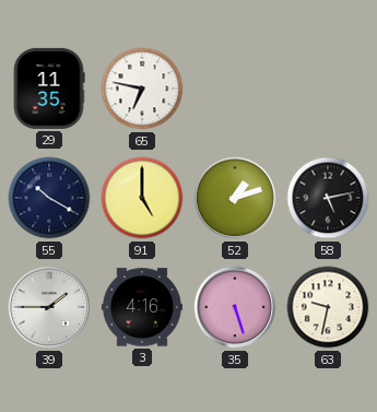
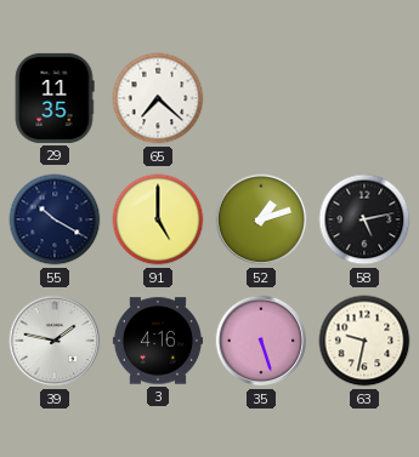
65: 6:47 -> 7:22 (158, 98)
39: 1:45 -> 1:47 (55, 341)
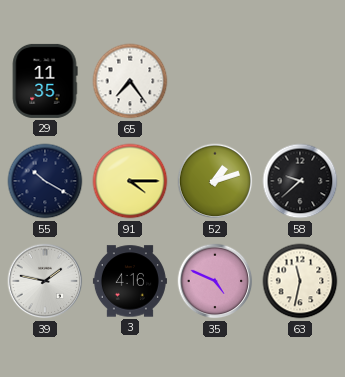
65: 7:22 -> 7:24 (130, 81)
91: 5:00 -> 4:15 (130, 181)
58: 5:13 -> 9:38 (300, 181)
35: 5:27 -> 4:49 (215, 281)
63: 9:32 -> 11:32 (300, 281)
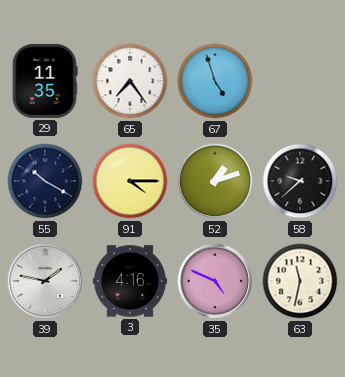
67: none -> 4:57 (215, 81)
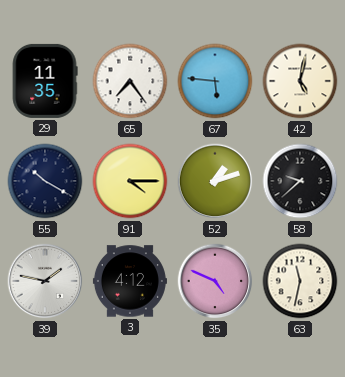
67: 4:57 -> 5:46 (215, 81)
42: none -> 5:02 (300, 81)
3: 4:16 -> 4:12 (130, 281)
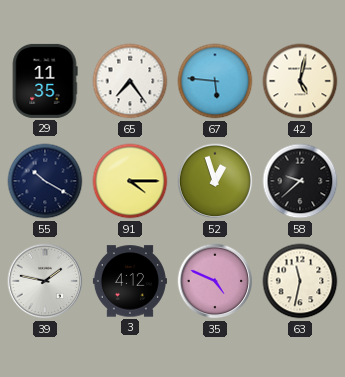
52: 1:12 -> 12:57 (215, 181)
